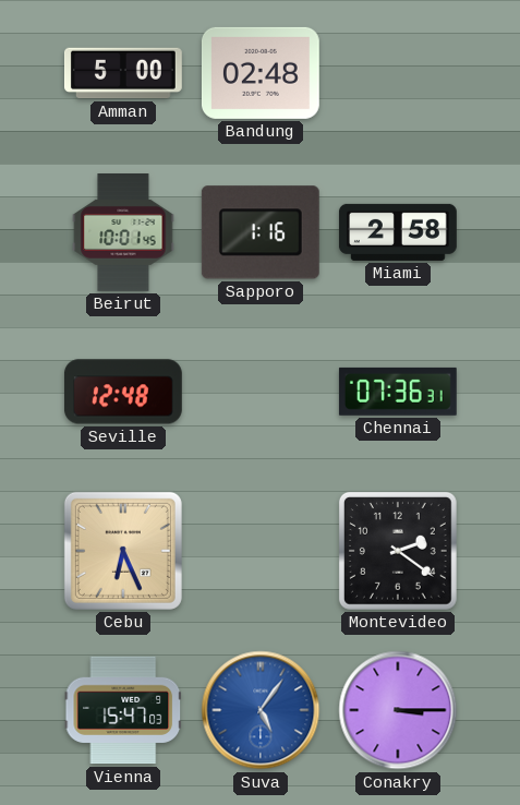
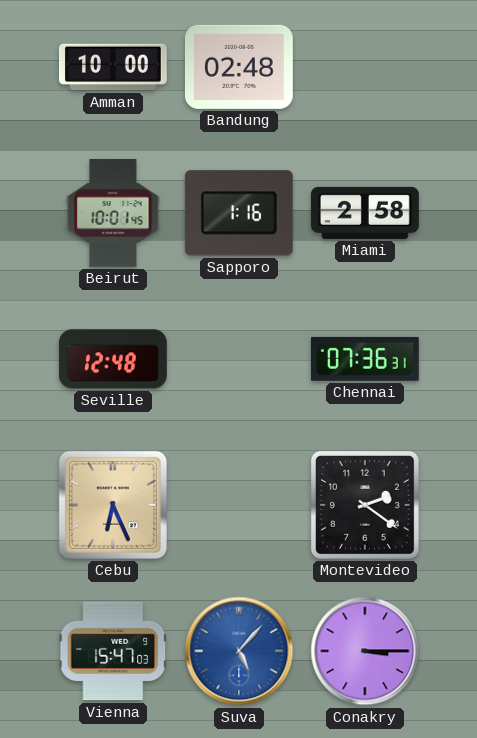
Amman: 5:00 -> 10:00 (114, 67)
Suva: 5:06 -> 5:07 (239, 651)
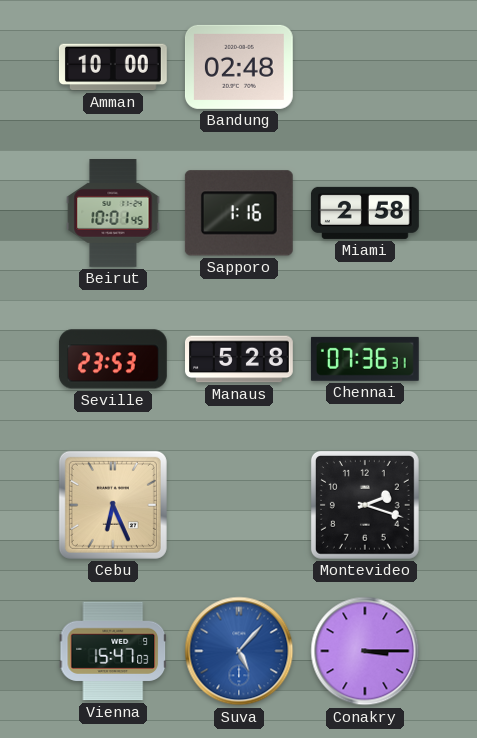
Seville: 12:48 -> 23:53 (113, 359)
Manaus: none -> 5:28 (240, 359)
Montevideo: 2:21 -> 2:18 (365, 505)
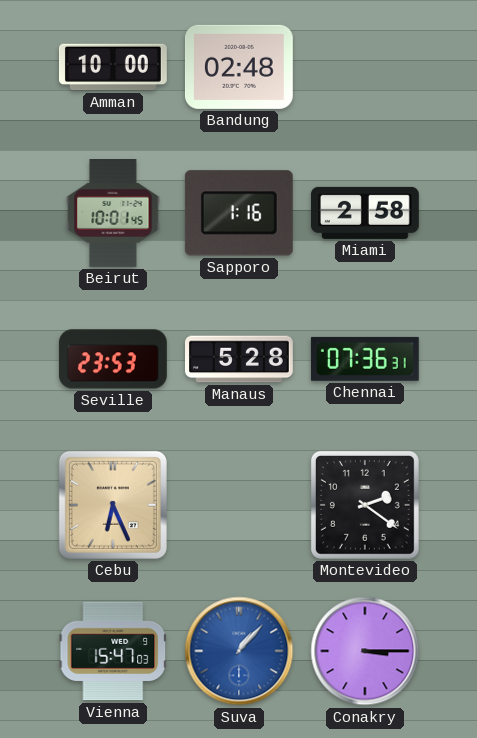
Montevideo: 2:18 -> 2:21 (365, 505)
Suva: 5:07 -> 1:07 (239, 651)
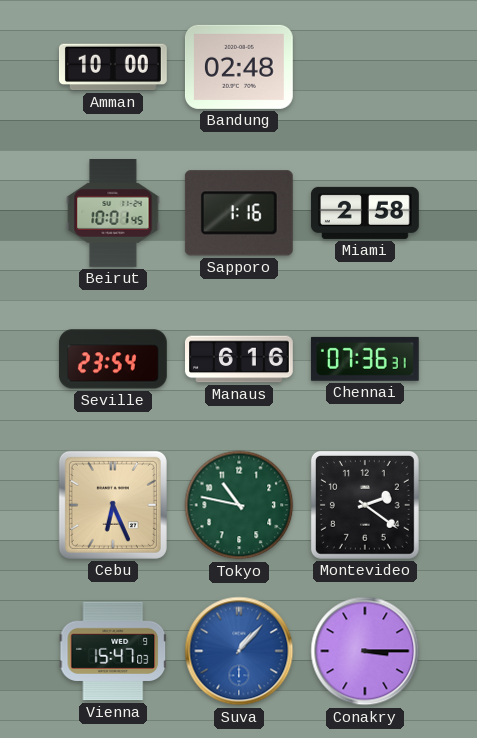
Seville: 23:53 -> 23:54 (113, 359)
Manaus: 5:28 -> 6:16 (240, 359)
Tokyo: none -> 10:47 (239, 505)
